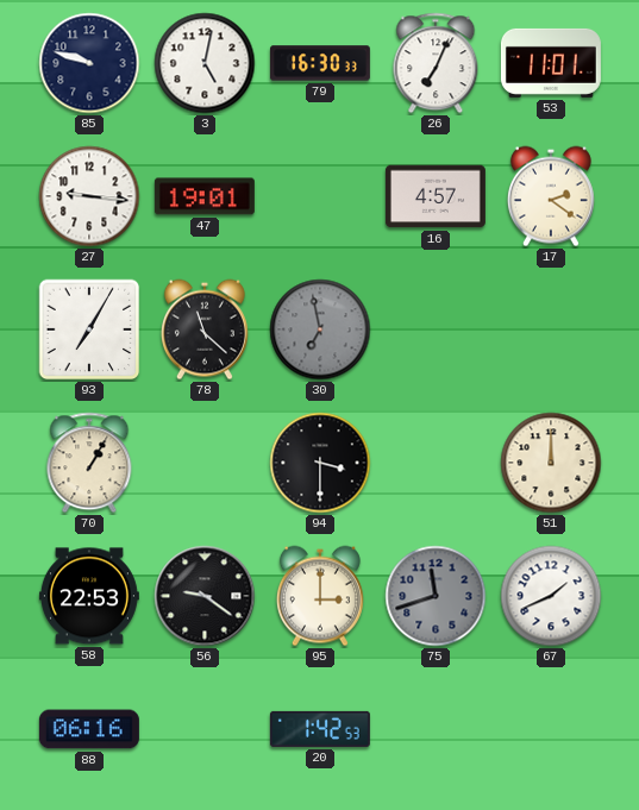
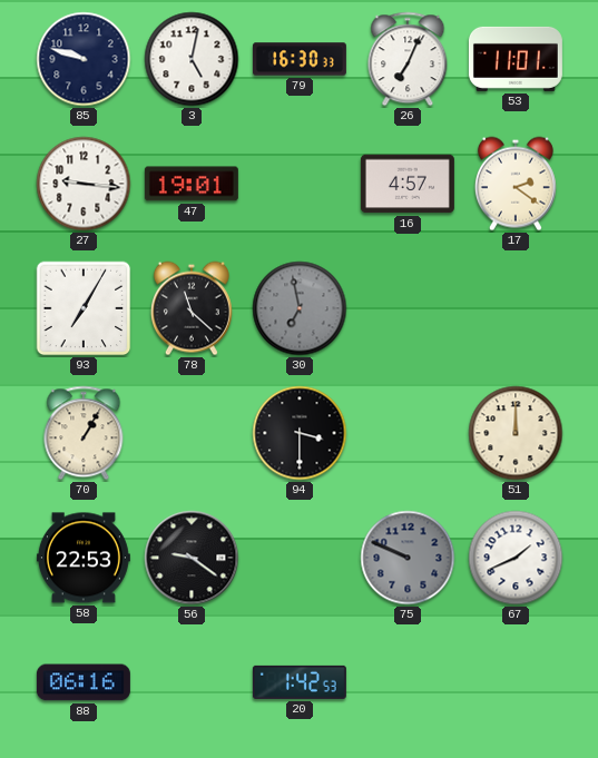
95: 3:00 -> none (320, 596)
75: 11:42 -> 9:49 (408, 558)
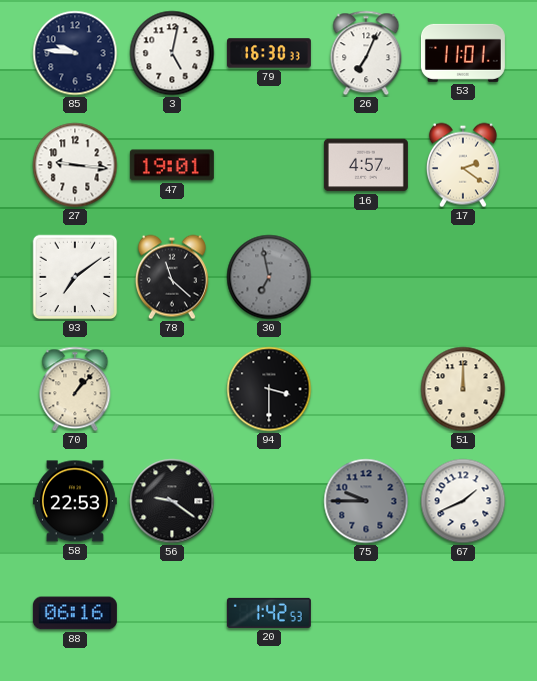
85: 9:48 -> 9:46 (75, 53)
93: 7:05 -> 7:09 (75, 277)
70: 1:05 -> 1:07 (75, 389)
75: 9:49 -> 9:45 (366, 501)
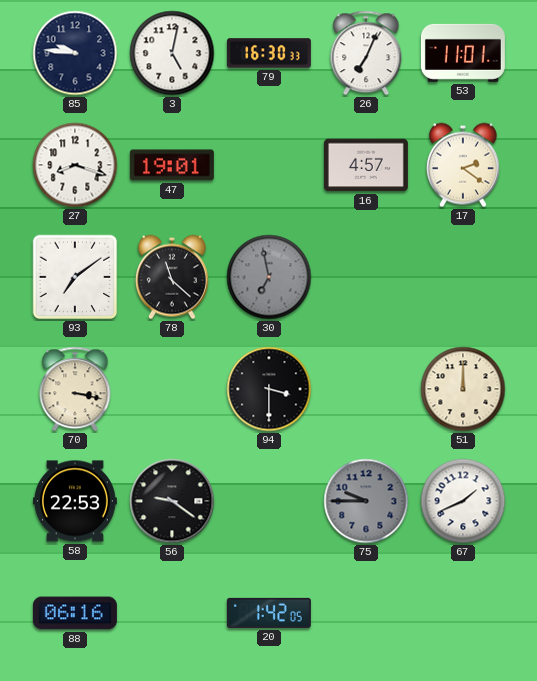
27: 9:16 -> 8:18 (75, 165)
70: 1:07 -> 3:17 (75, 389)
20: 1:42:53 -> 1:42:05 (269, 613)
